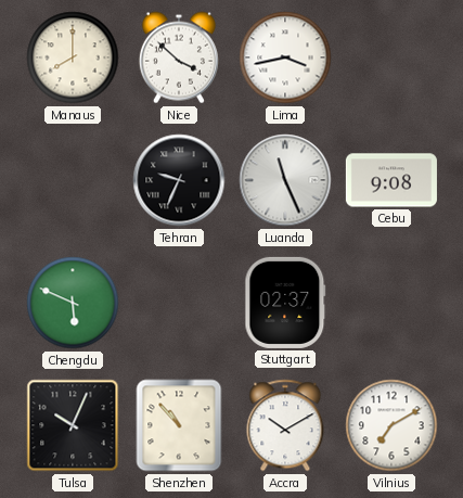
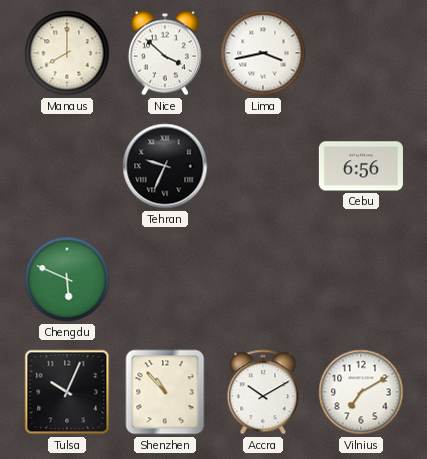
Luanda: 11:26 -> none (285, 180)
Cebu: 9:08 -> 6:56 (361, 166)
Stuttgart: 02:37 -> none (285, 303)
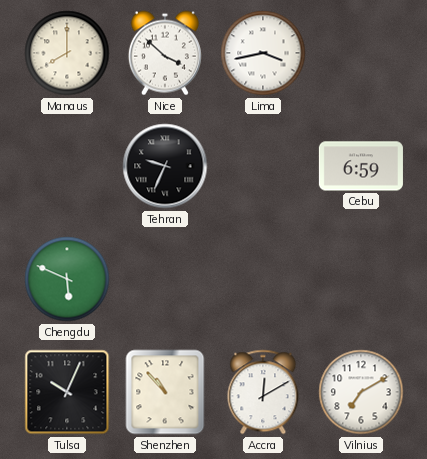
Cebu: 6:56 -> 6:59 (361, 166)
Accra: 10:10 -> 12:10 (263, 392)
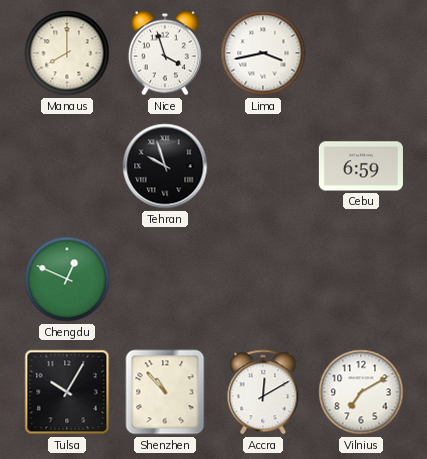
Nice: 3:52 -> 3:57 (165, 53)
Tehran: 9:34 -> 9:57 (165, 166)
Chengdu: 5:49 -> 12:49 (67, 279)
Tulsa: 10:04 -> 10:05 (67, 392)
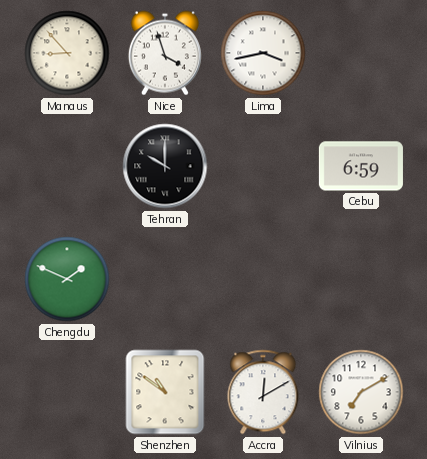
Manaus: 8:00 -> 8:53 (67, 53)
Tehran: 9:57 -> 10:00 (165, 166)
Chengdu: 12:49 -> 1:49 (67, 279)
Tulsa: 10:05 -> none (67, 392)
Shenzhen: 10:53 -> 10:51 (165, 392)
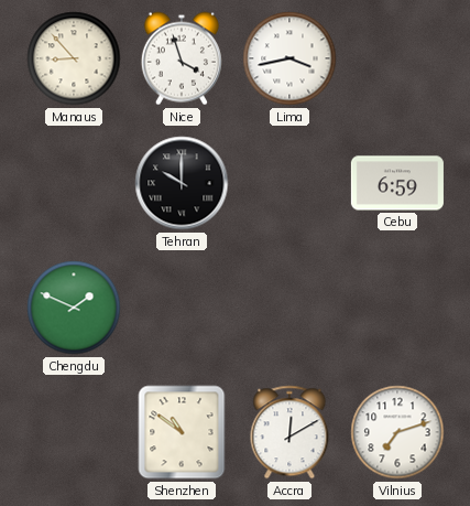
Vilnius: 7:10 -> 7:12 (397, 432)
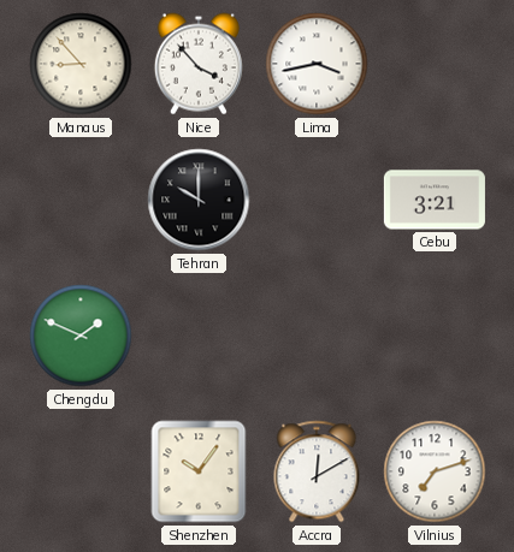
Nice: 3:57 -> 3:53 (199, 64)
Cebu: 6:59 -> 3:21 (435, 200)
Shenzhen: 10:51 -> 10:06 (199, 471)
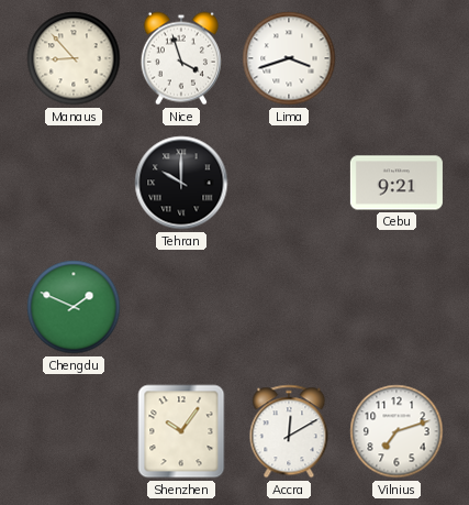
Nice: 3:53 -> 3:57 (181, 58)
Lima: 3:43 -> 3:42 (289, 58)
Cebu: 3:21 -> 9:21 (397, 183)
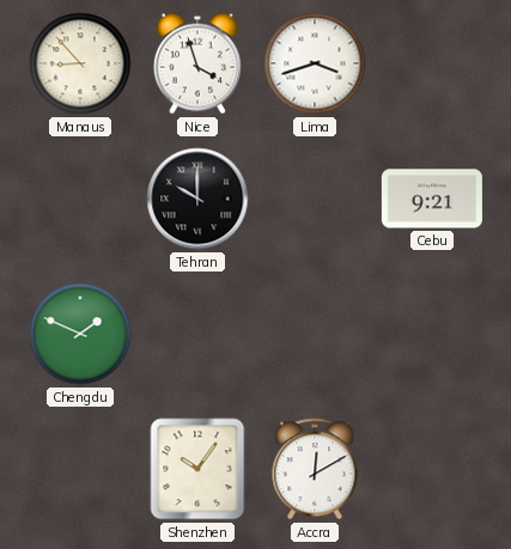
Vilnius: 7:12 -> none (397, 431)
